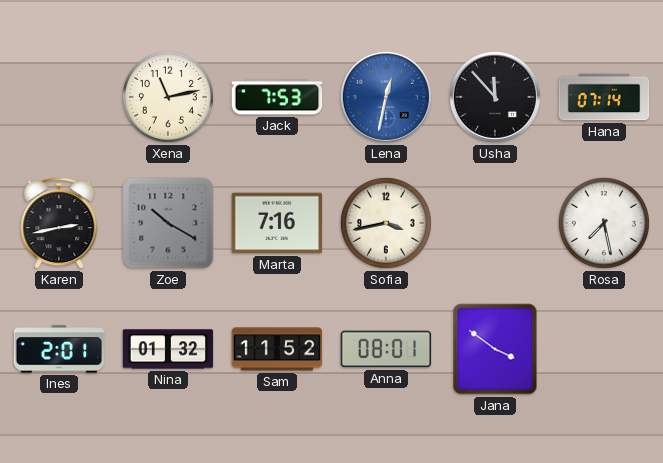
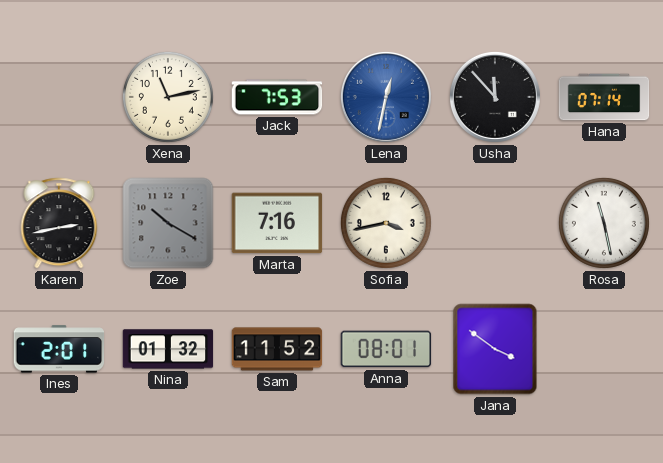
Rosa: 7:28 -> 11:28 (604, 223)
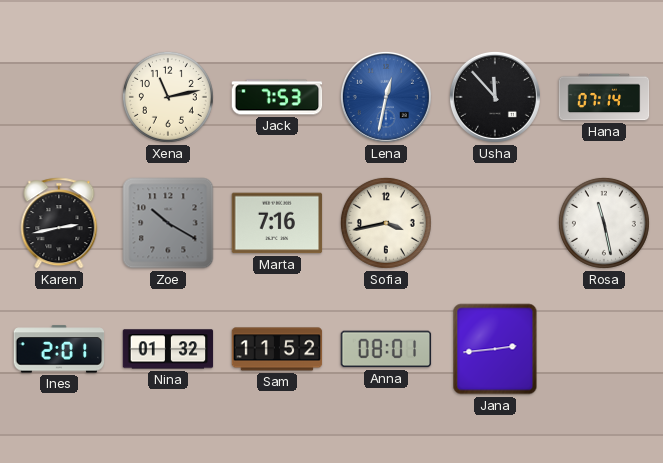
Jana: 3:51 -> 2:44 (495, 349)
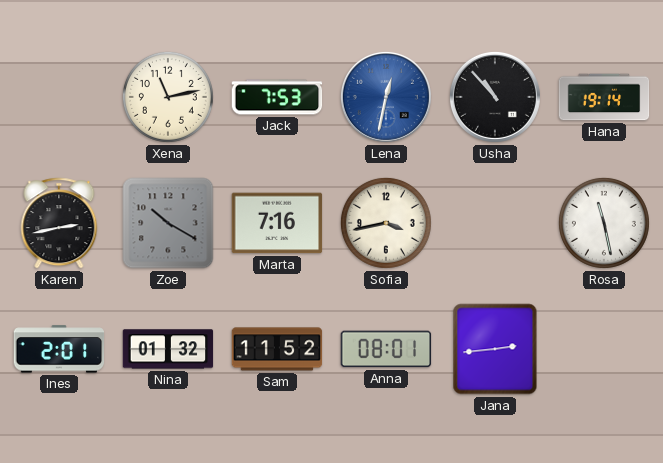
Usha: 11:53 -> 10:53 (495, 97)
Hana: 07:14 -> 19:14 (604, 97)
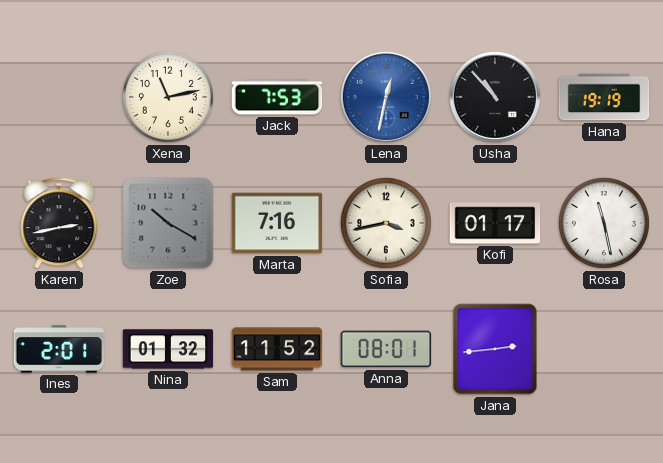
Hana: 19:14 -> 19:19 (604, 97)
Kofi: none -> 01:17 (495, 223)
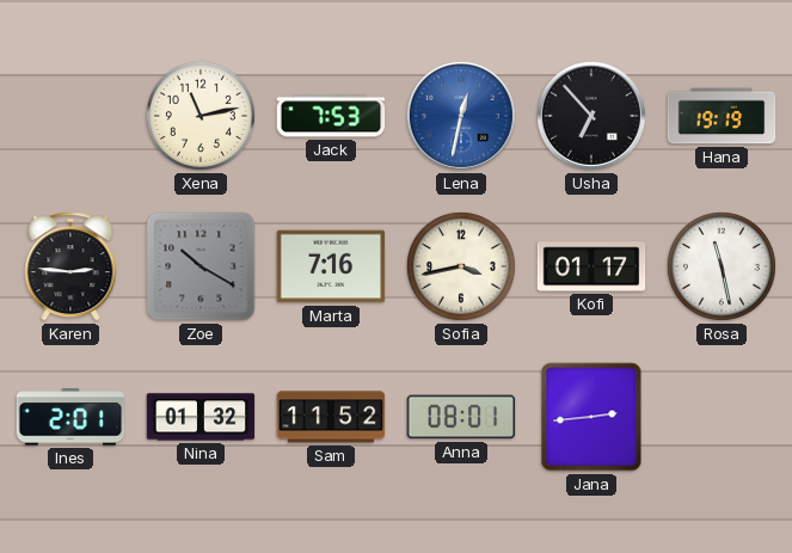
Usha: 10:53 -> 6:53 (591, 116)
Karen: 2:43 -> 2:46 (70, 266)
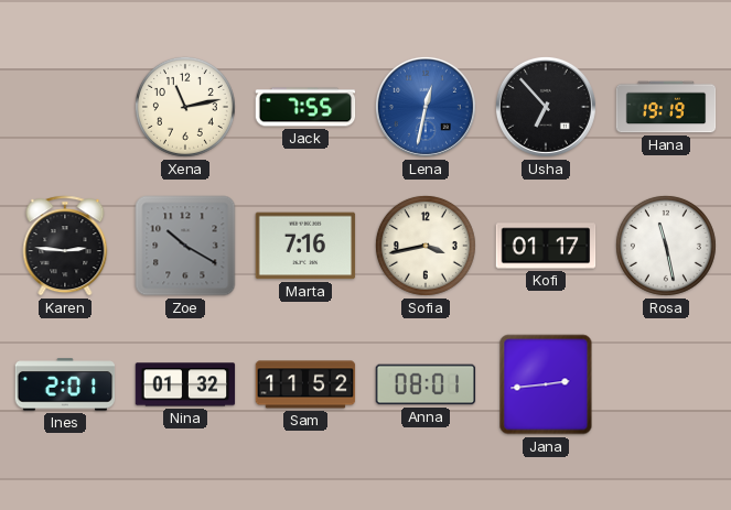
Jack: 7:53 -> 7:55 (305, 107)
